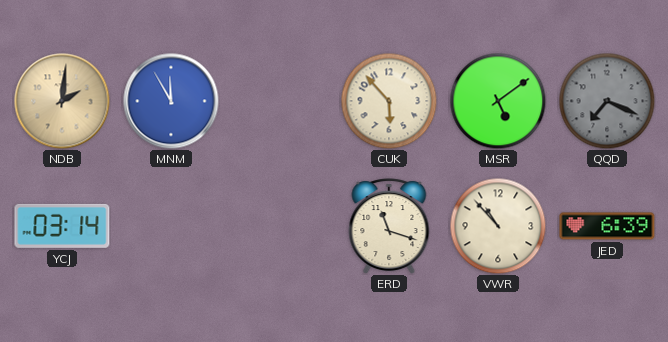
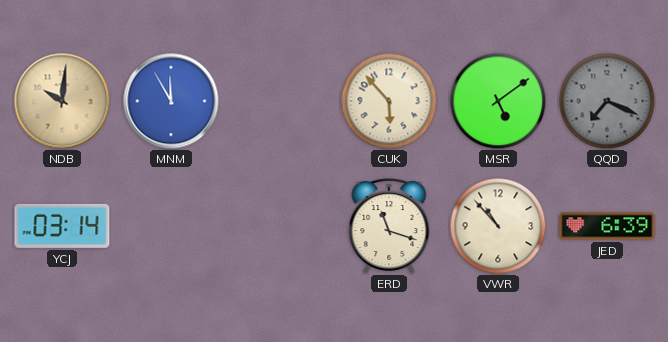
NDB: 2:01 -> 10:01 (62, 101)
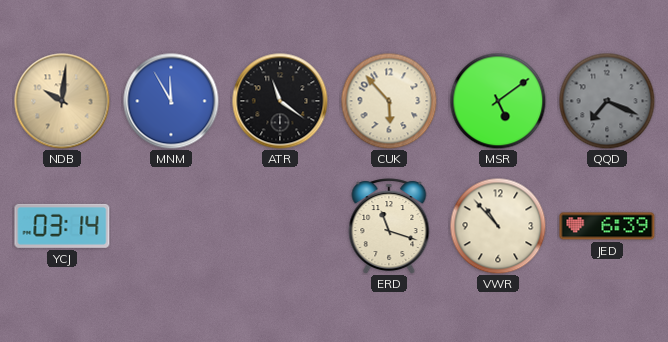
ATR: none -> 11:21 (280, 101)
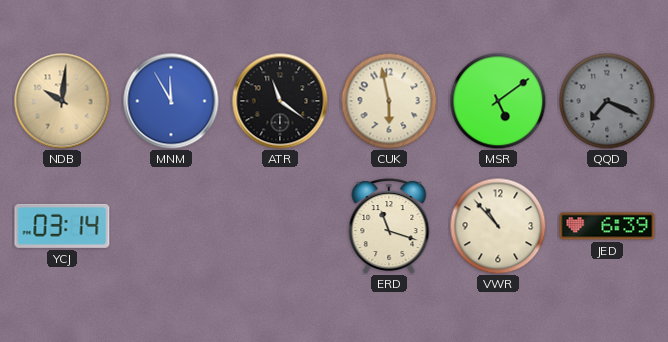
CUK: 5:53 -> 5:58 (389, 101)
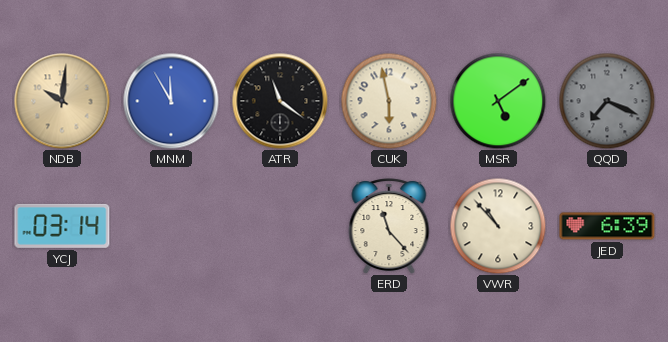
ERD: 11:18 -> 11:23 (389, 226)
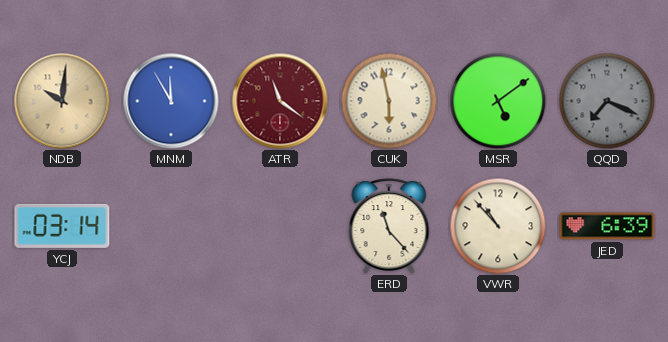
ATR dial: black -> burgundy (280, 101)
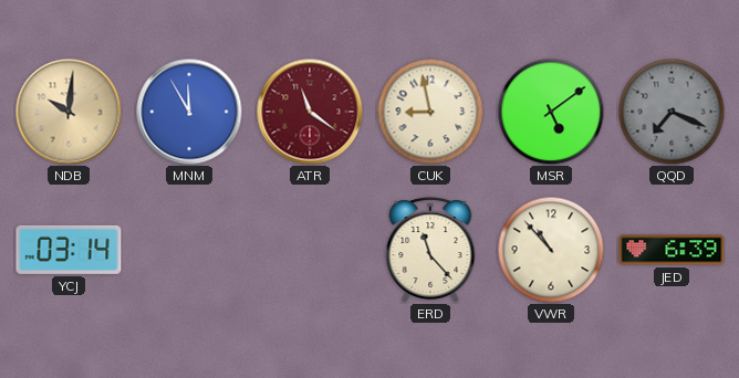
CUK: 5:58 -> 8:58 (430, 112)
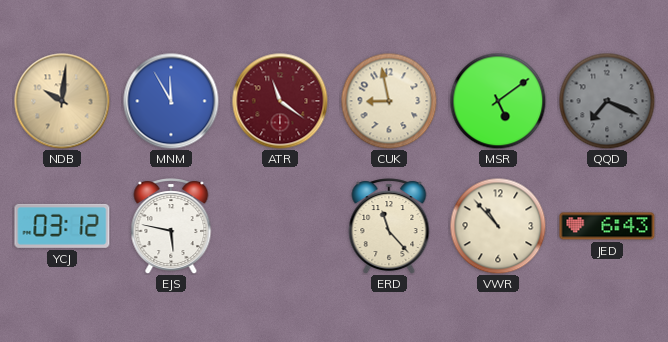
YCJ: 03:14 -> 03:12 (62, 226)
EJS: none -> 5:47 (171, 226)
JED: 6:39 -> 6:43 (607, 226)
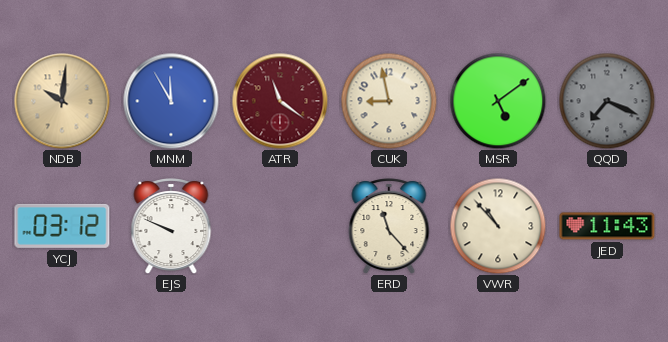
EJS: 5:47 -> 9:49 (171, 226)
JED: 6:43 -> 11:43 (607, 226)
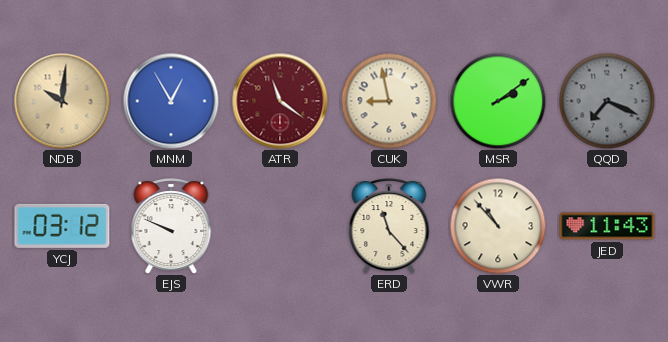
MNM: 11:55 -> 12:55 (171, 101)
MSR: 5:09 -> 2:09 (498, 101)
